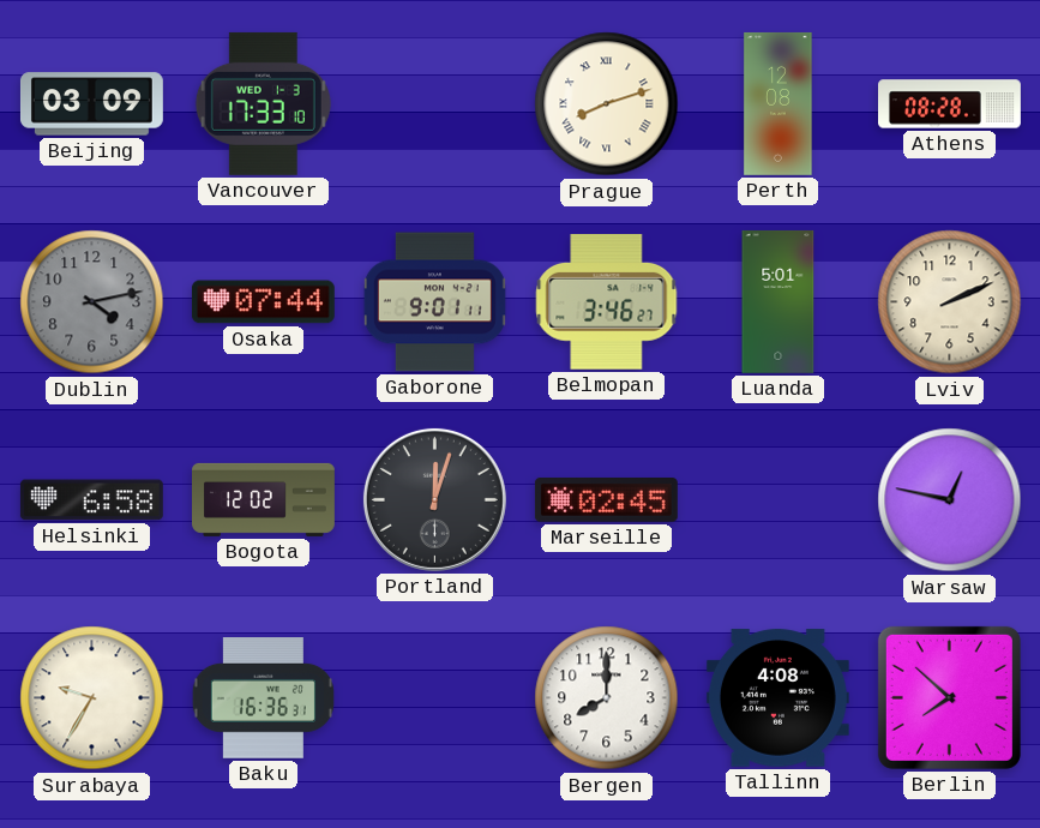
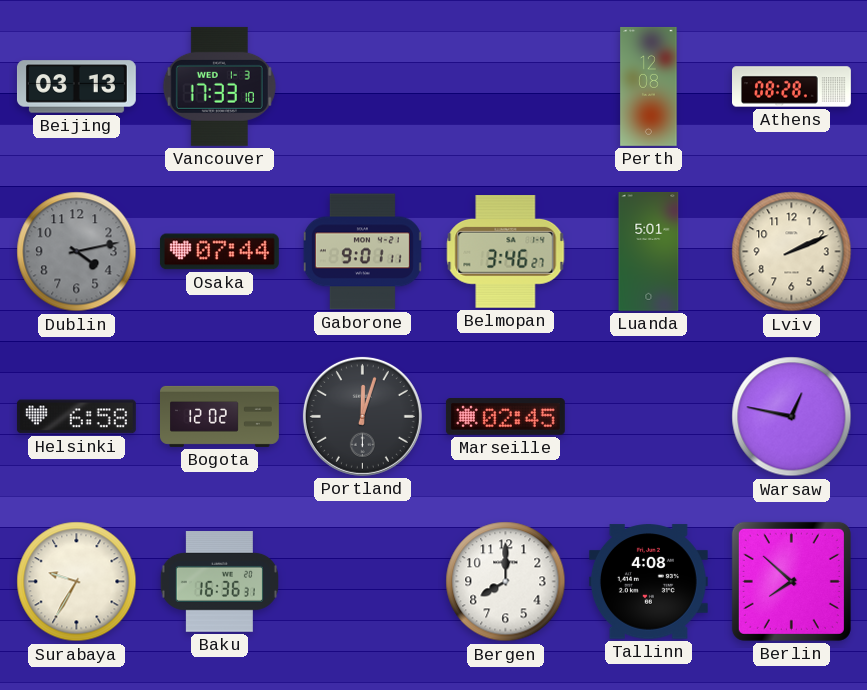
Beijing: 03:09 -> 03:13 (76, 87)
Prague: 8:12 -> none (607, 104)
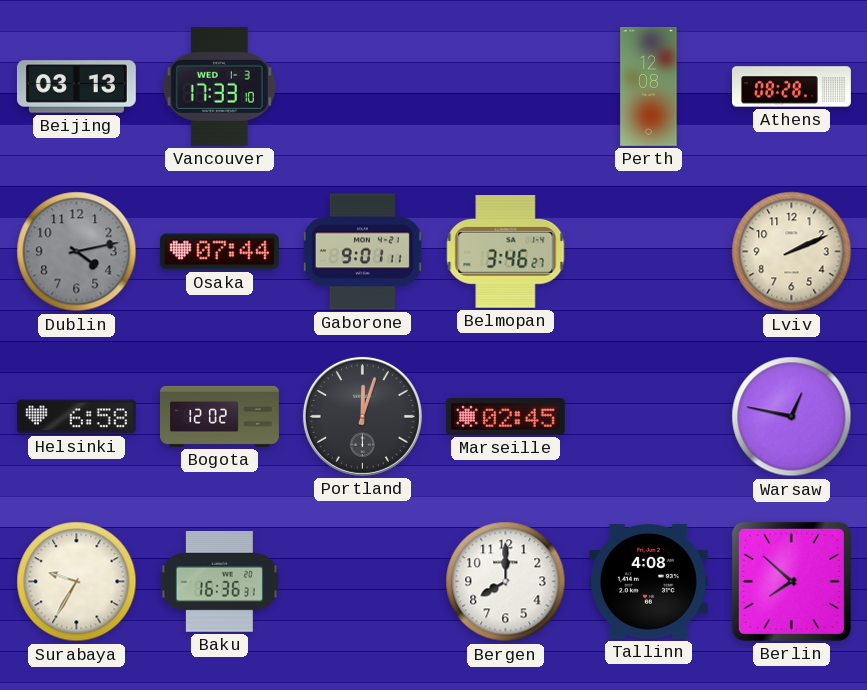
Luanda: 5:01 -> none (649, 251)
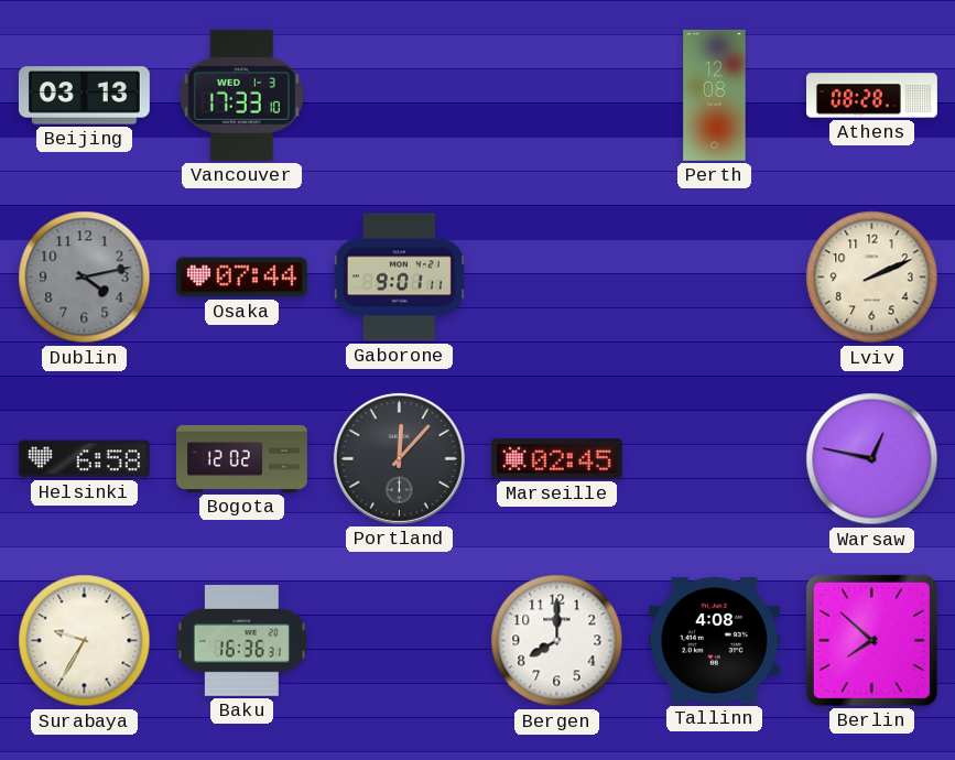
Belmopan: 3:46 -> none (506, 252)
Portland: 12:03 -> 12:07 (399, 458)
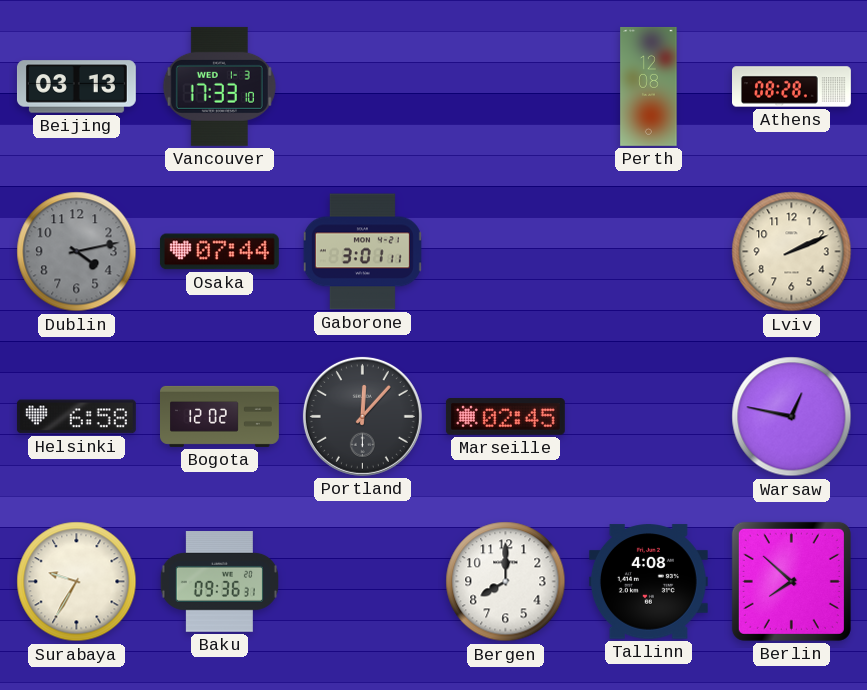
Gaborone: 9:01 -> 3:01 (362, 252)
Baku: 16:36 -> 09:36 (219, 582)
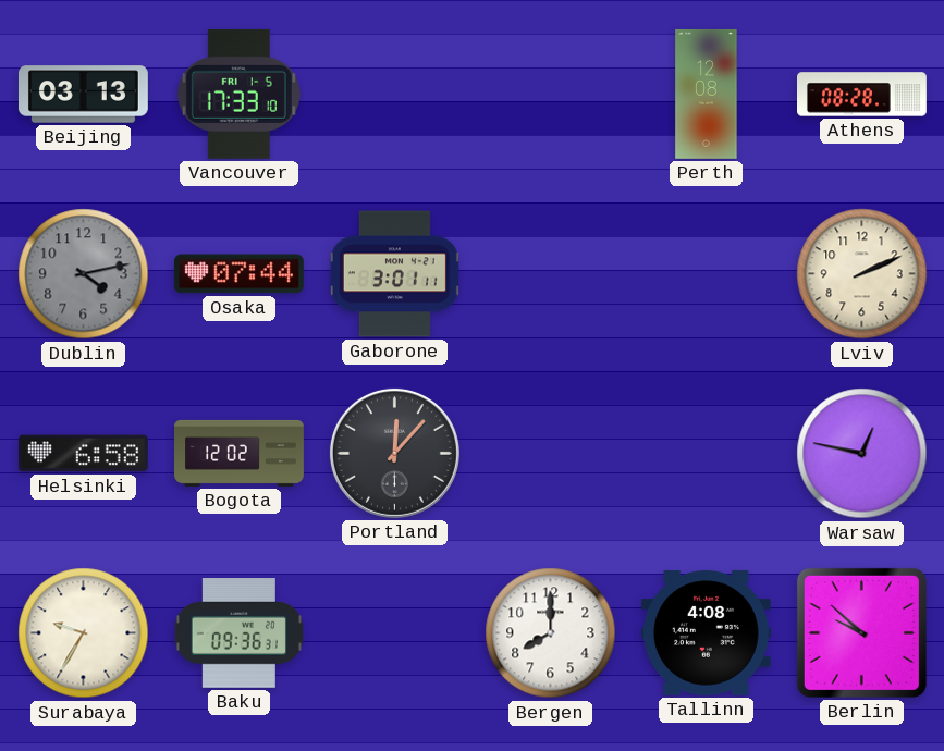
Vancouver date: WED 1-3 -> FRI 1-5 (238, 94)
Marseille: 02:45 -> none (505, 417)
Berlin: 7:52 -> 9:52 (861, 632)
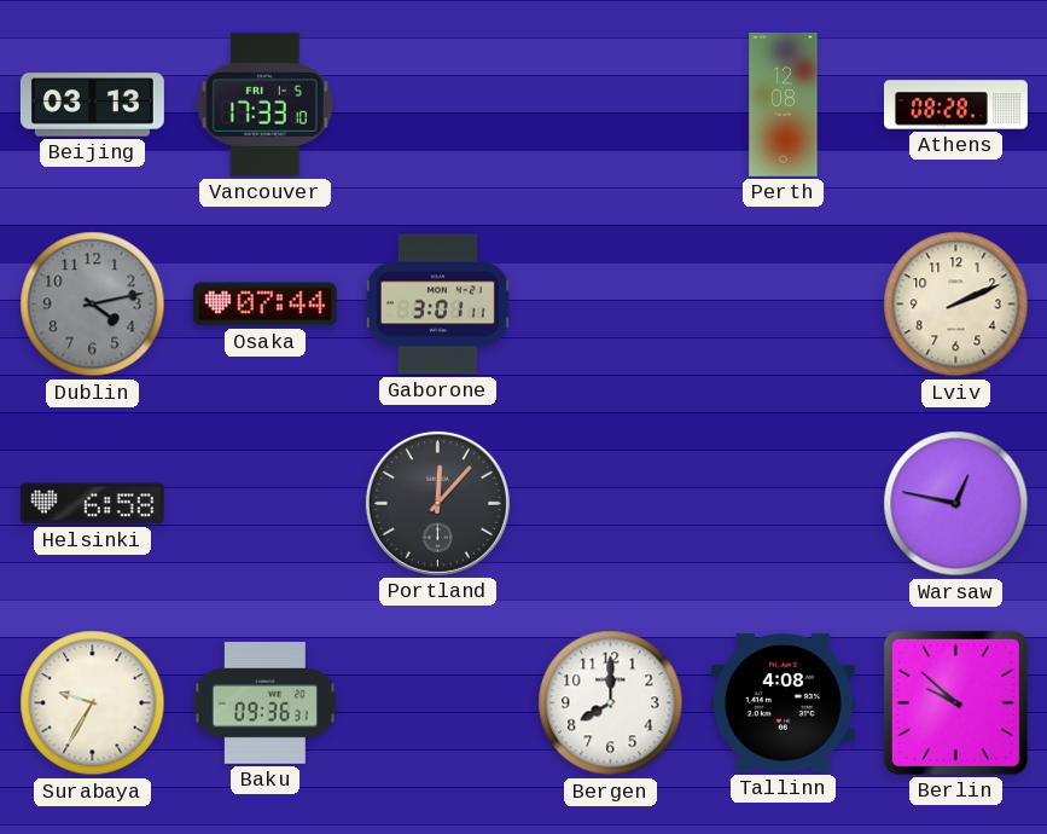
Bogota: 12:02 -> none (240, 453)
